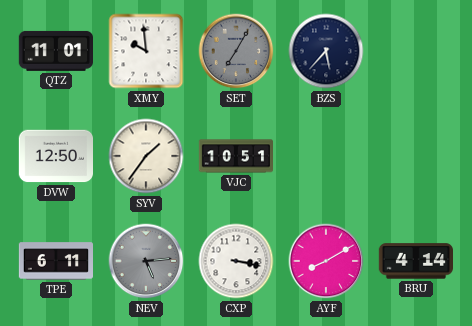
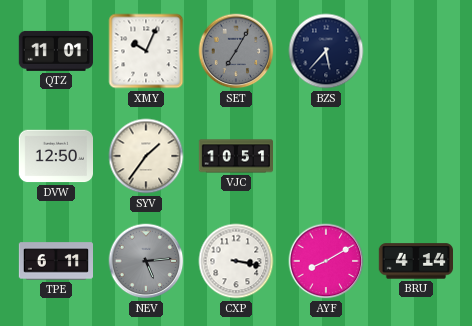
XMY: 9:59 -> 10:04 (146, 51)
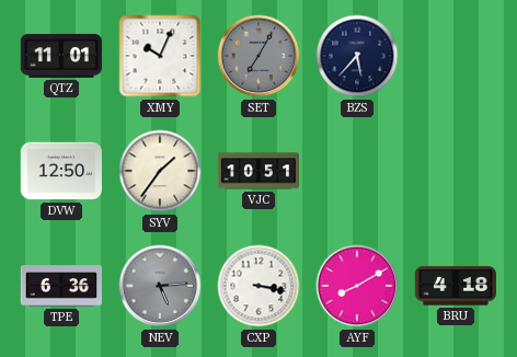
TPE: 6:11 -> 6:36 (60, 286)
BRU: 4:14 -> 4:18 (455, 286)
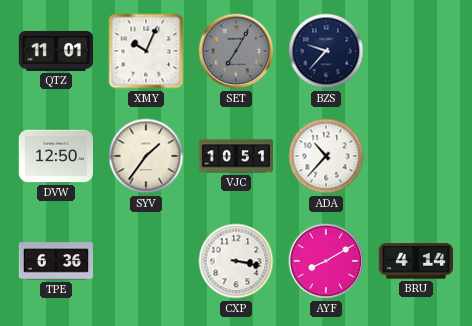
BZS: 5:37 -> 9:37 (326, 51)
ADA: none -> 10:37 (326, 156)
NEV: 5:14 -> none (160, 286)
BRU: 4:18 -> 4:14 (415, 261)
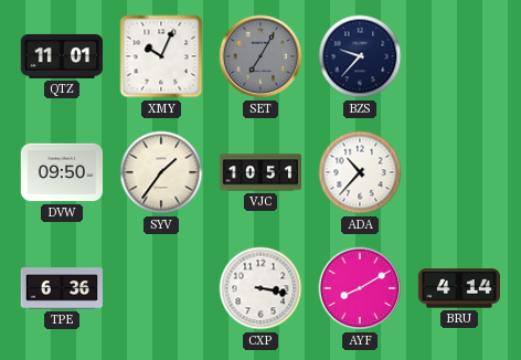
DVW: 12:50 -> 09:50 (61, 172)
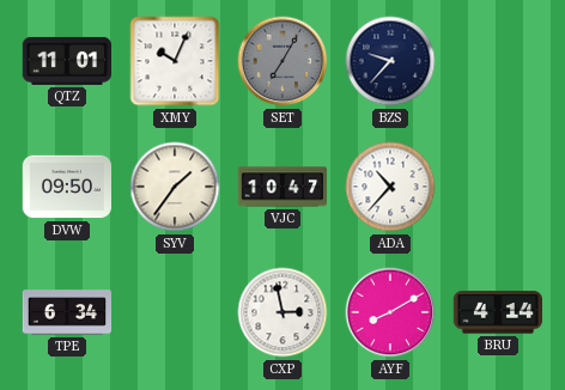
VJC: 10:51 -> 10:47 (282, 187)
TPE: 6:36 -> 6:34 (66, 312)
CXP: 3:17 -> 2:58 (282, 312)
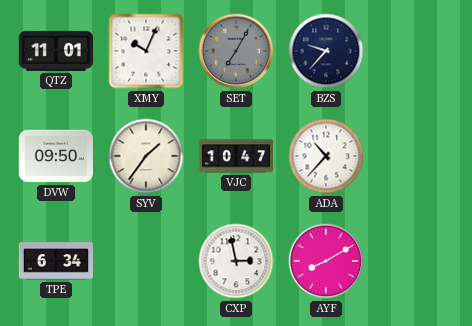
BRU: 4:14 -> none (497, 312)
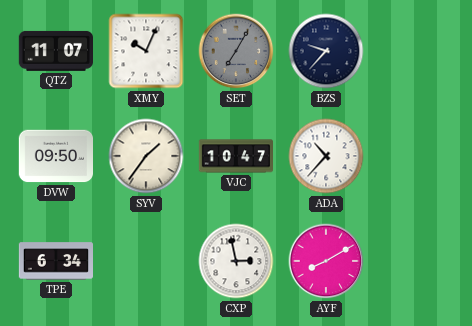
QTZ: 11:01 -> 11:07 (55, 51)
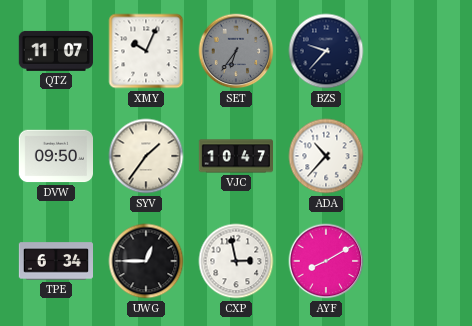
SET: 7:05 -> 6:36 (236, 51)
UWG: none -> 12:45 (146, 261)
